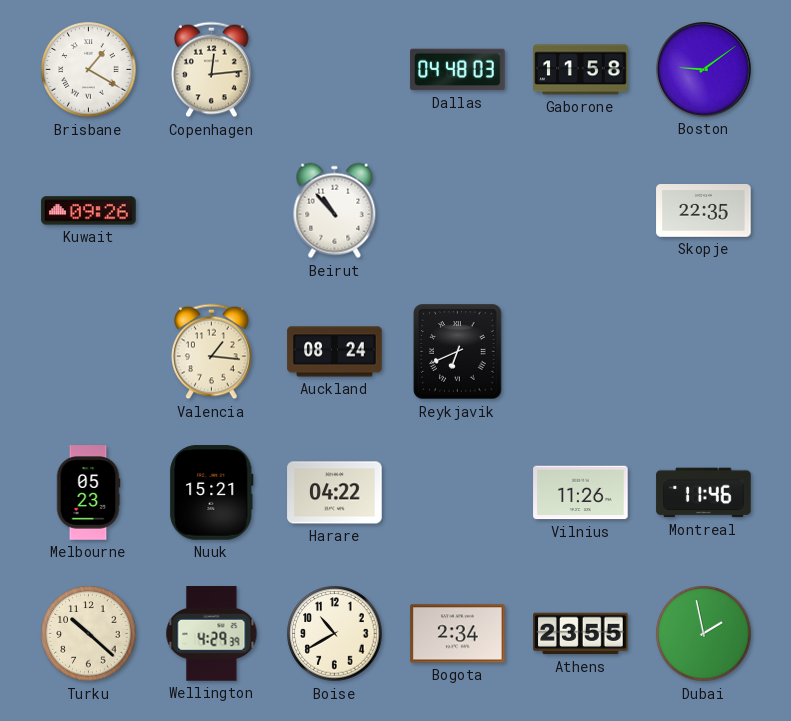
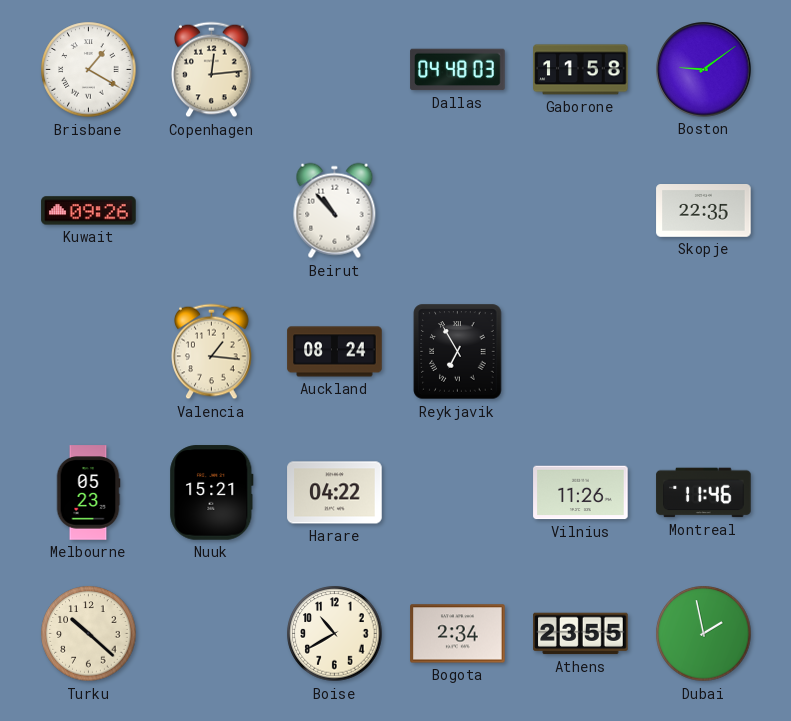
Reykjavik: 6:41 -> 6:55 (458, 352)
Wellington: 4:29 -> none (212, 634)
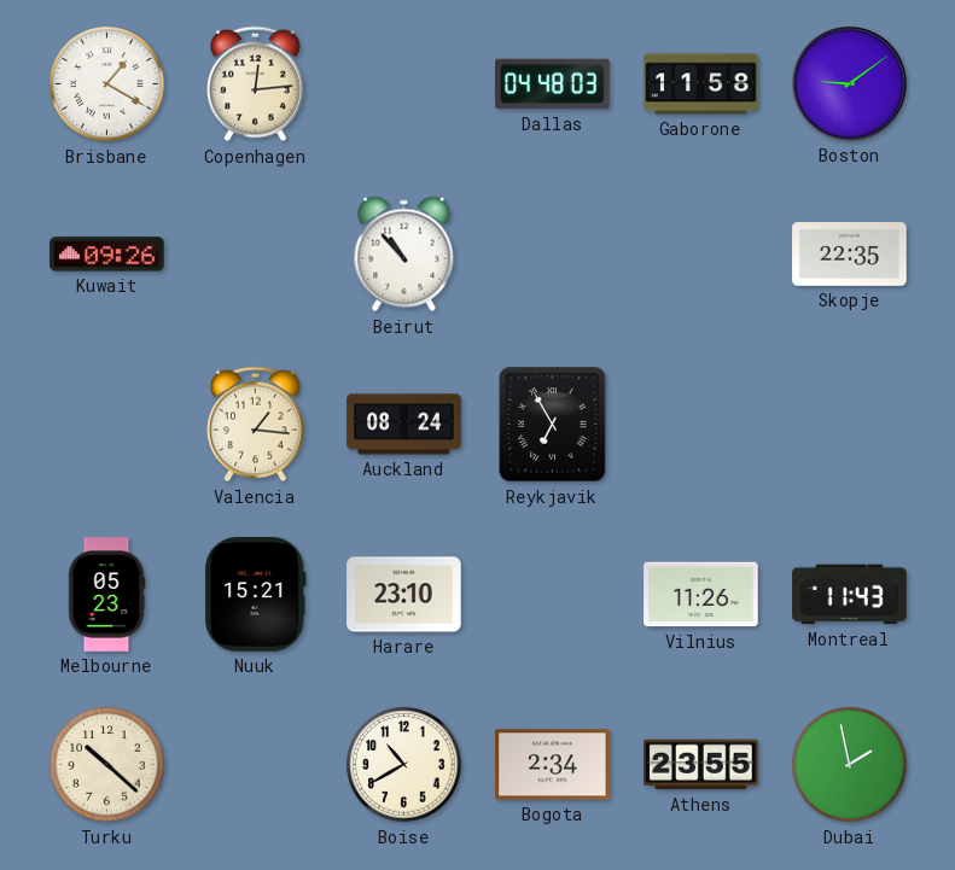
Harare: 04:22 -> 23:10 (404, 595)
Montreal: 11:46 -> 11:43 (850, 595)
